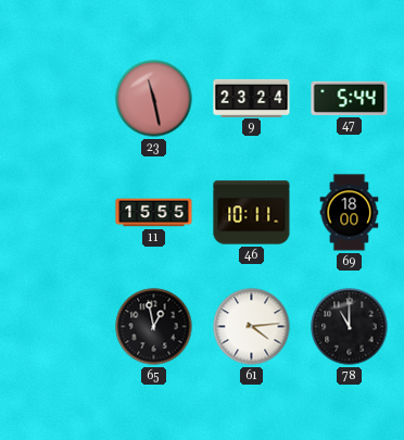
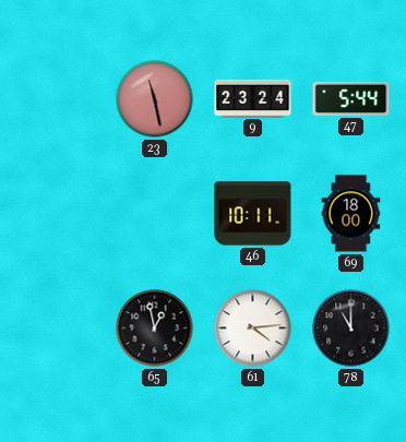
11: 15:55 -> none (154, 213)
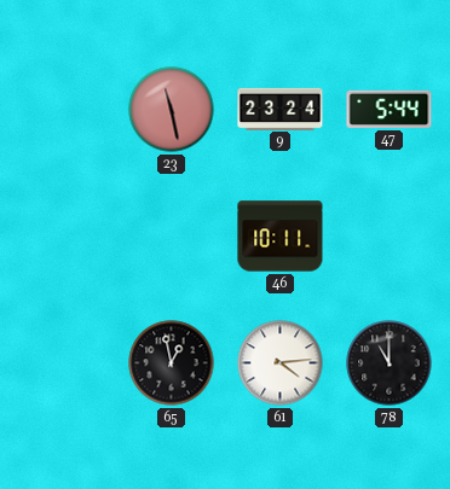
69: 18:00 -> none (351, 214)
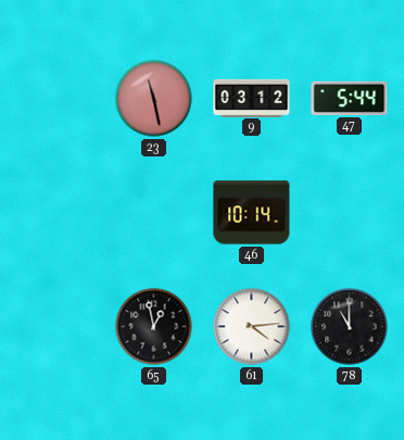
9: 23:24 -> 03:12 (252, 98)
46: 10:11 -> 10:14 (252, 213)
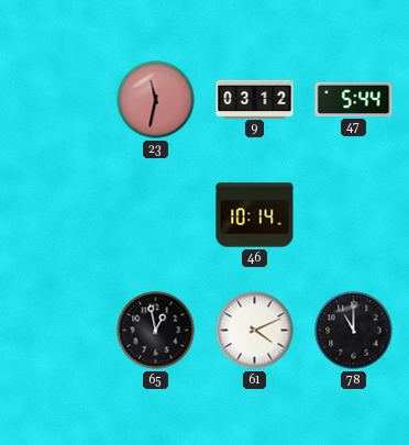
23: 11:28 -> 11:32 (156, 100)
61: 4:14 -> 4:11 (255, 331)
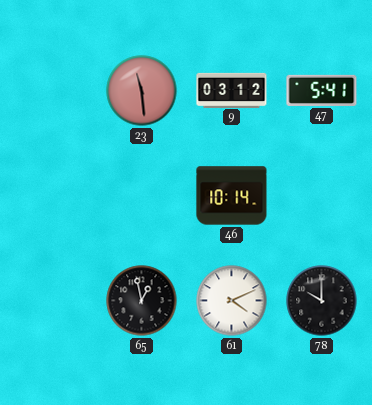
23: 11:32 -> 11:29 (142, 91)
47: 5:44 -> 5:41 (322, 90)
78: 11:00 -> 10:00 (322, 301)
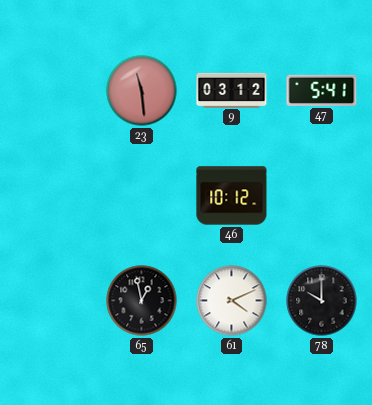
46: 10:14 -> 10:12 (232, 196)
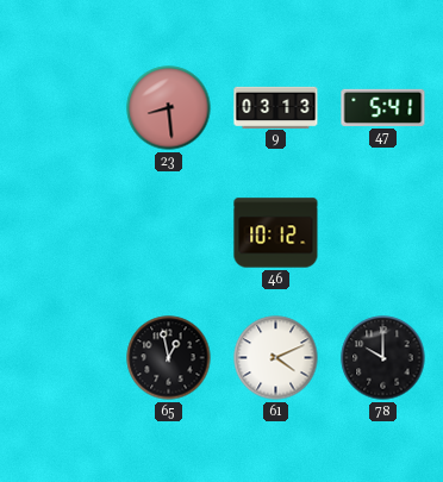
23: 11:29 -> 8:29 (169, 108)
9: 03:12 -> 03:13 (276, 107)
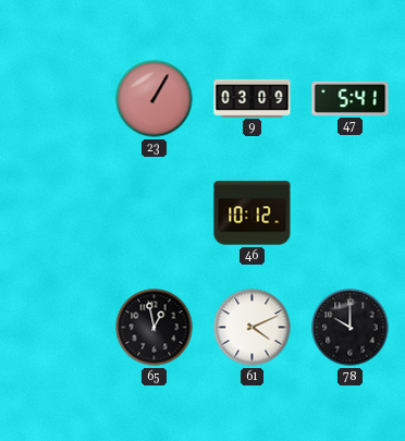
23: 8:29 -> 1:05 (155, 99)
9: 03:13 -> 03:09 (253, 98)
